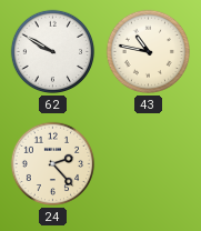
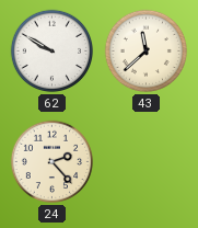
43: 10:47 -> 11:38 (147, 52)
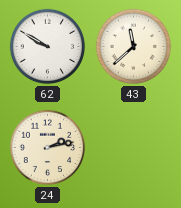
24: 2:23 -> 2:13 (48, 148)
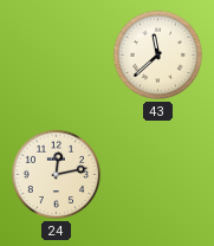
62: 9:50 -> none (48, 47)
24: 2:13 -> 12:13 (57, 175)
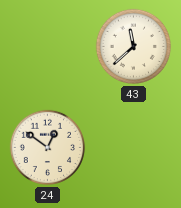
24: 12:13 -> 12:51 (48, 148)
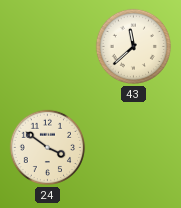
24: 12:51 -> 3:51 (48, 148)
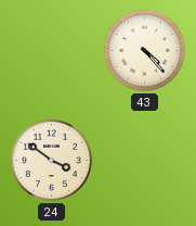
43: 11:38 -> 4:23 (145, 51)
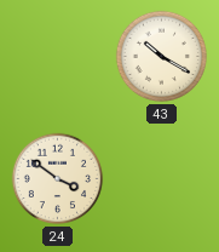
43: 4:23 -> 10:20 (162, 57)
